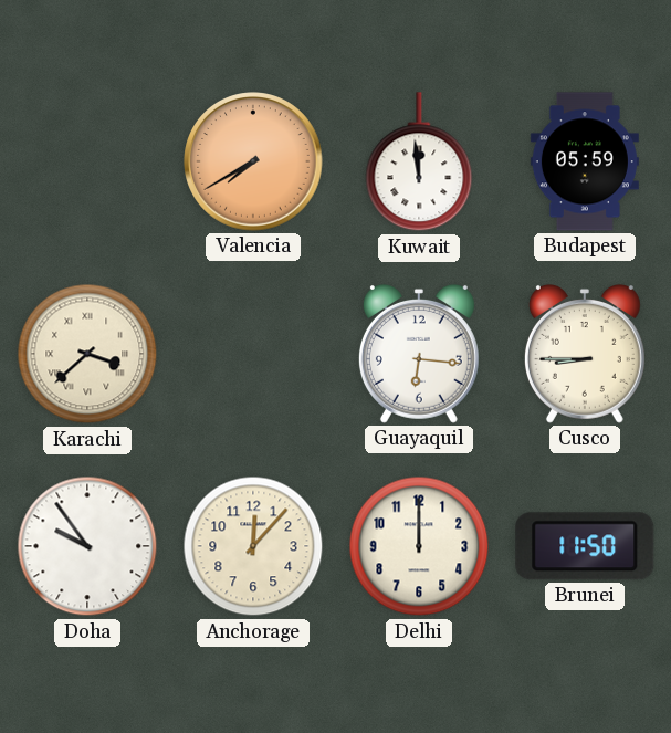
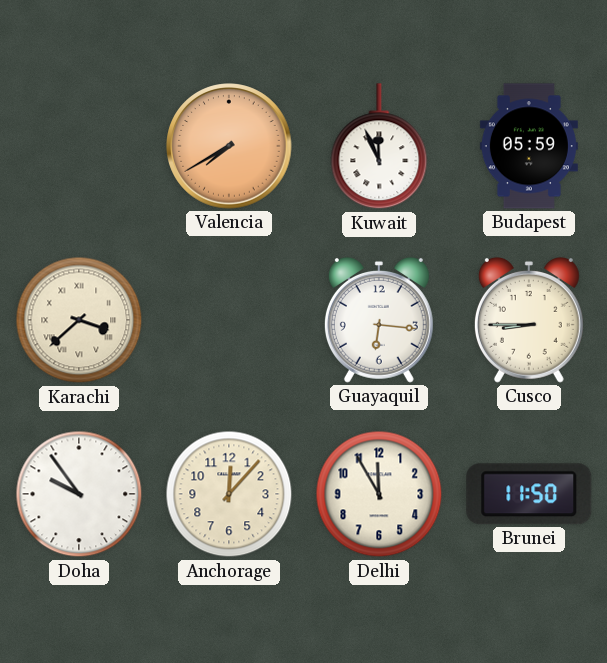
Kuwait: 11:59 -> 11:56 (379, 147)
Delhi: 12:00 -> 11:55 (379, 494)
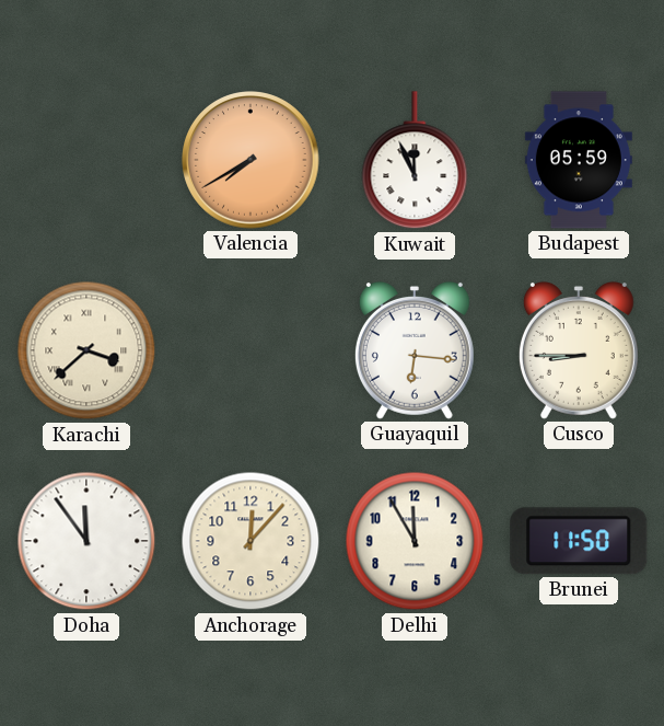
Doha: 9:54 -> 11:54 (86, 541)
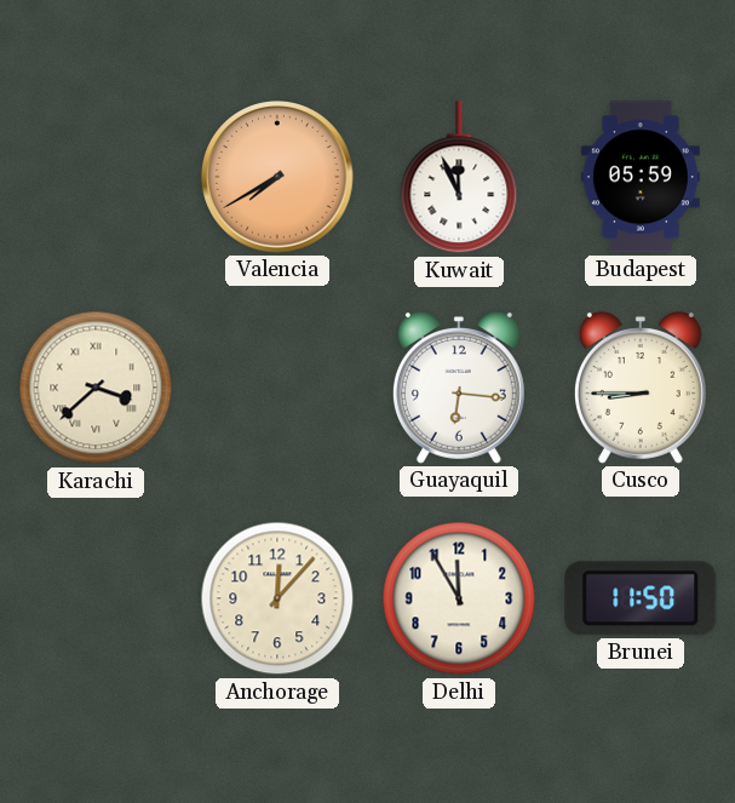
Doha: 11:54 -> none (86, 541)
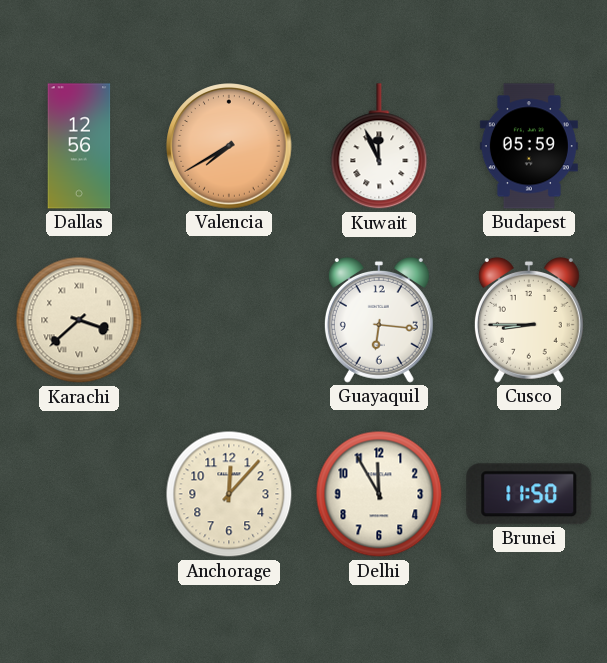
Dallas: none -> 12:56 (79, 146)
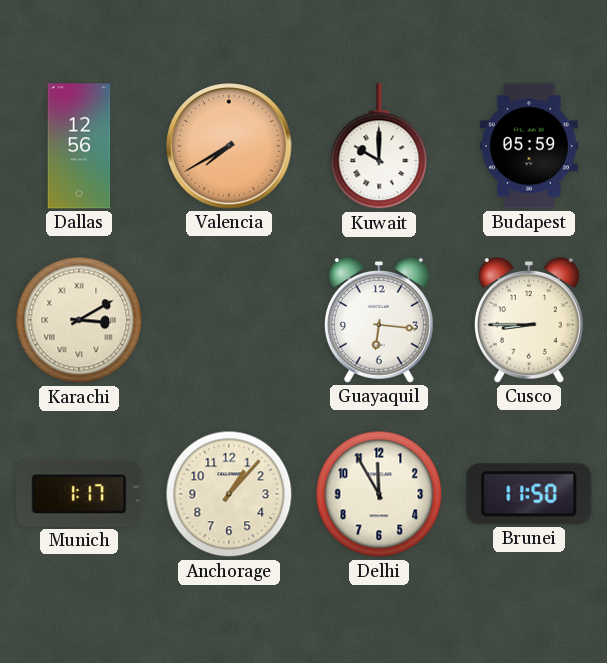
Kuwait: 11:56 -> 10:00 (379, 147)
Karachi: 3:38 -> 3:10 (79, 320)
Munich: none -> 1:17 (79, 494)
Anchorage: 12:07 -> 1:07 (229, 494)
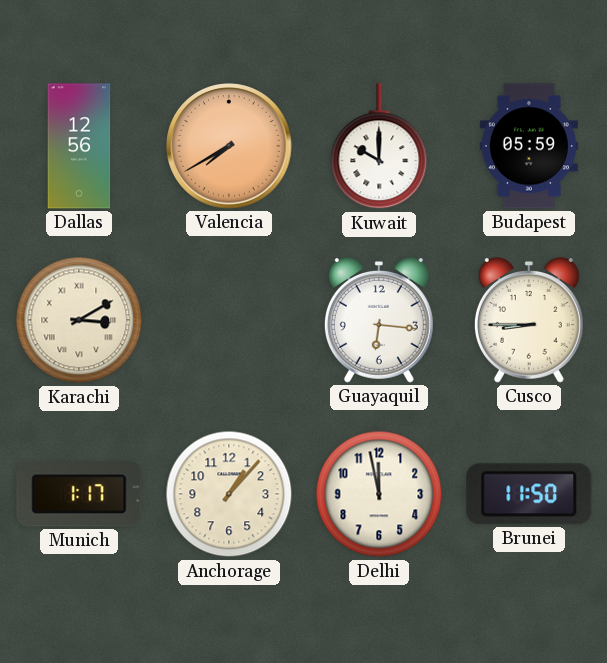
Delhi: 11:55 -> 11:58 (379, 494)
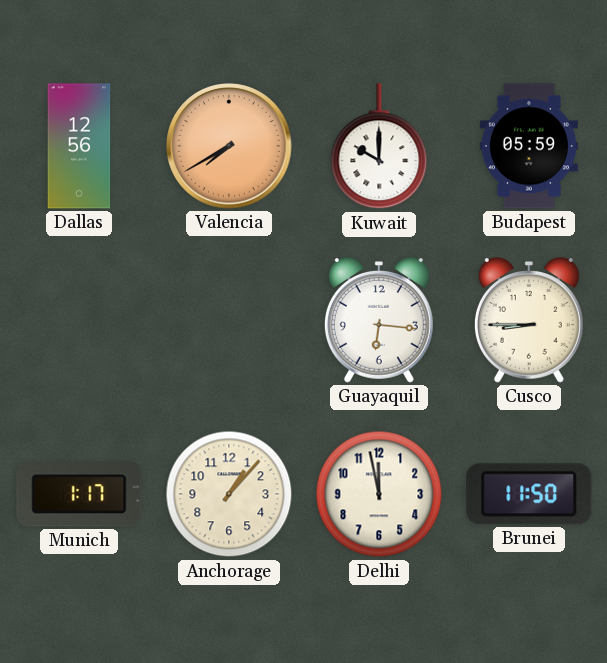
Karachi: 3:10 -> none (79, 320)
